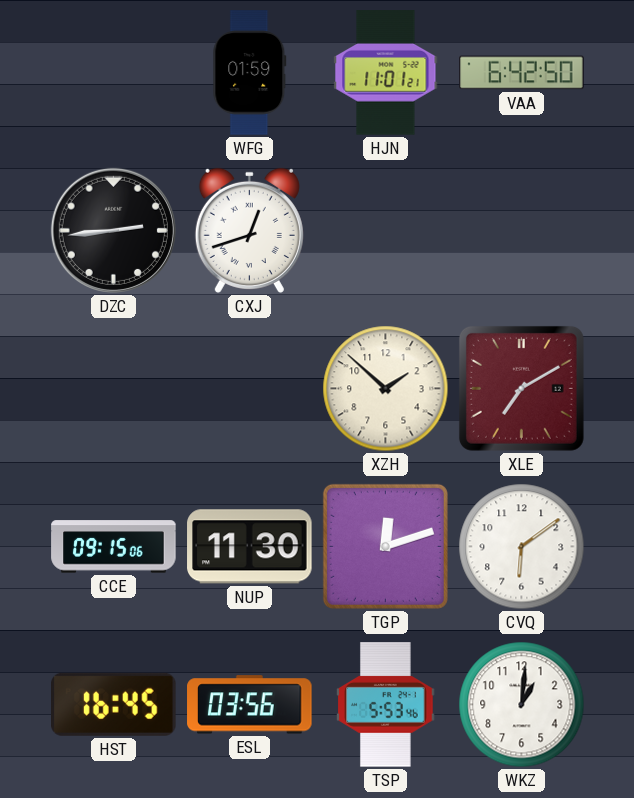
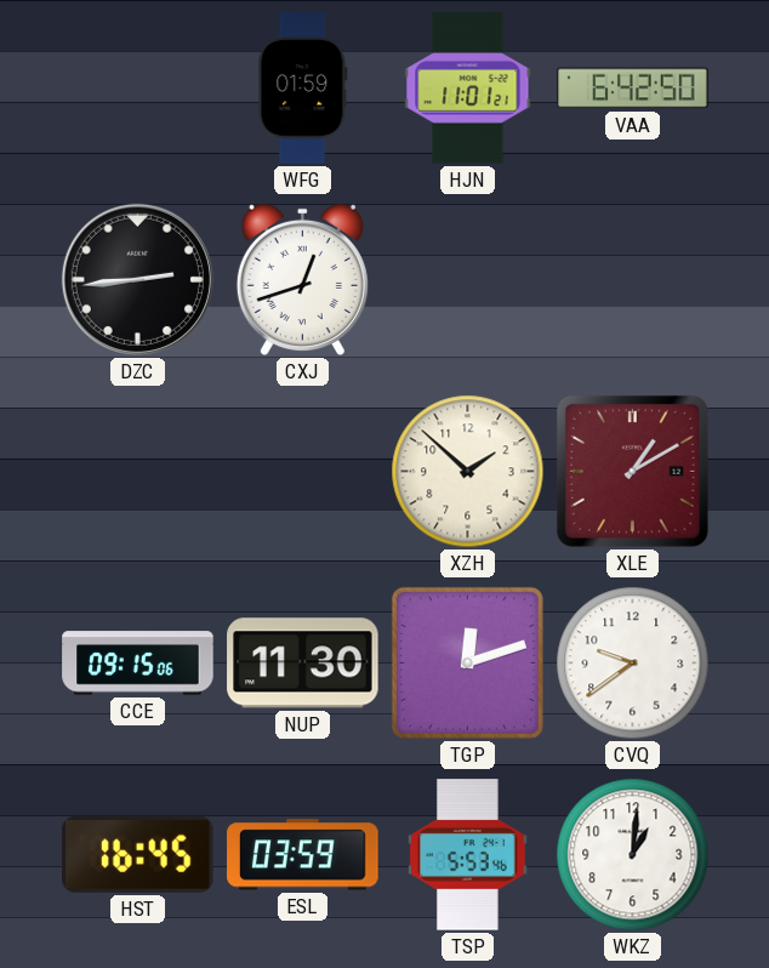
XLE: 7:10 -> 1:10 (632, 471)
CVQ: 6:09 -> 9:39 (633, 664)
ESL: 03:56 -> 03:59 (303, 855)
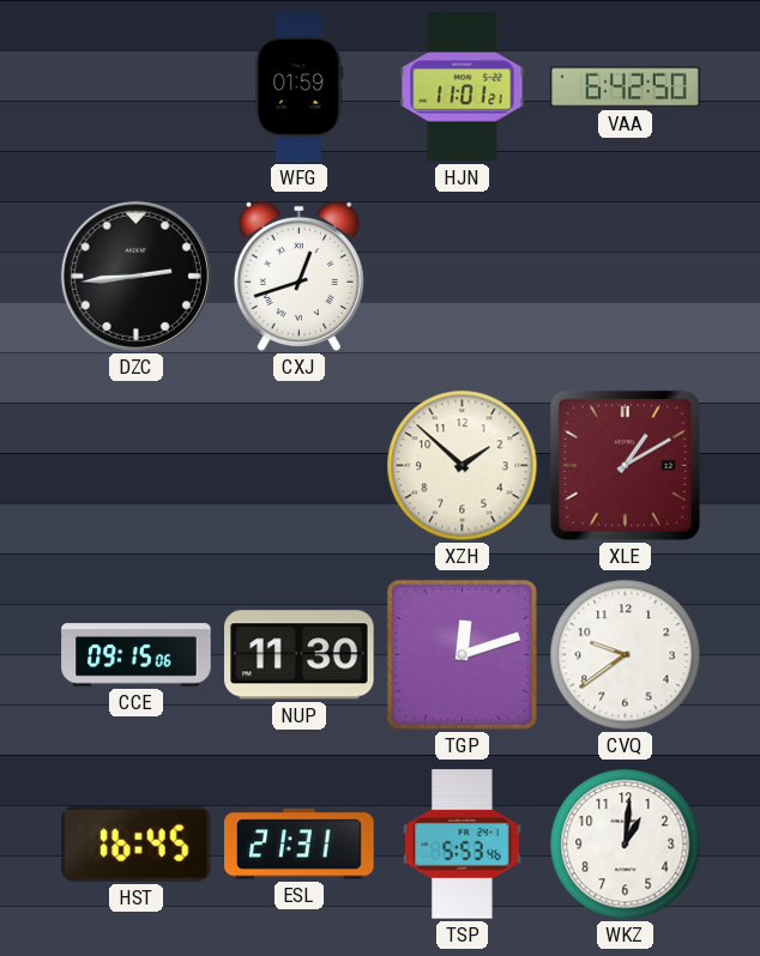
ESL: 03:59 -> 21:31 (300, 845)
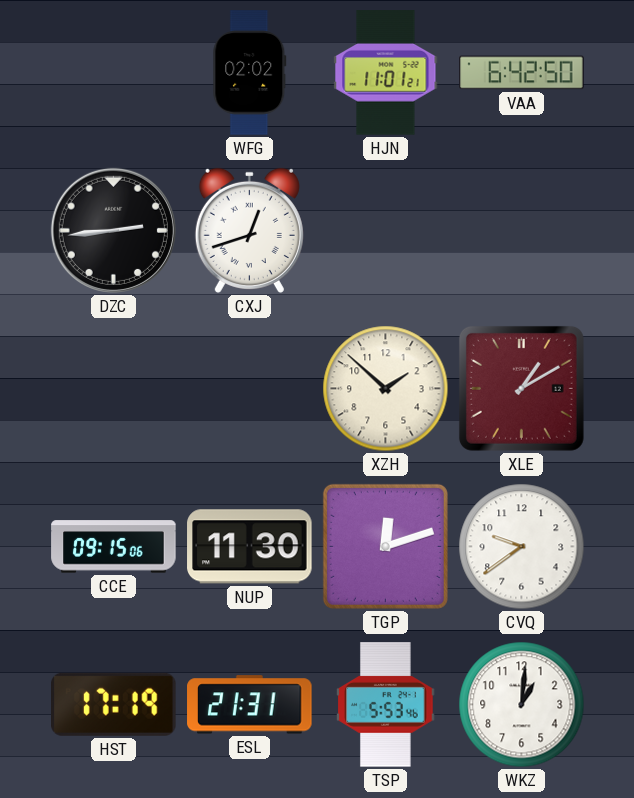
WFG: 01:59 -> 02:02 (250, 73)
HST: 16:45 -> 17:19 (114, 704)
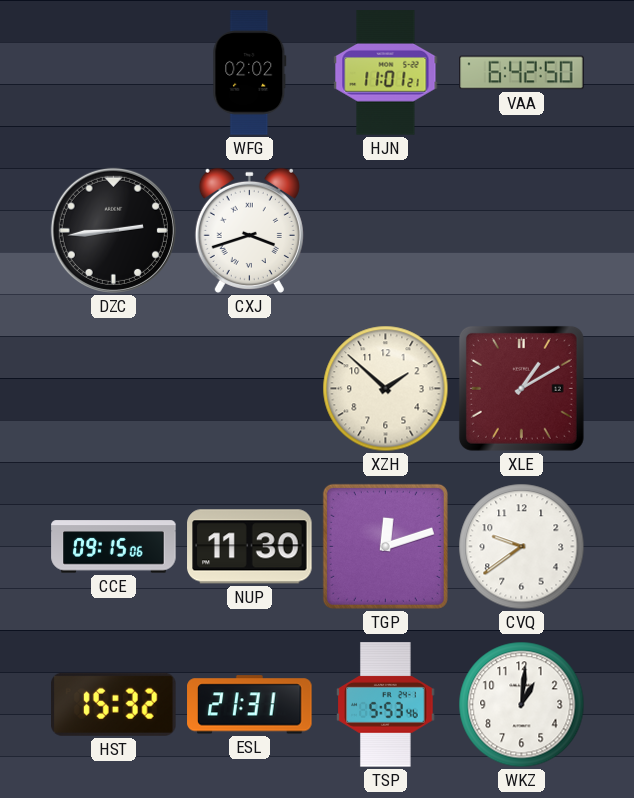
CXJ: 12:42 -> 3:42 (249, 230)
HST: 17:19 -> 15:32 (114, 704)
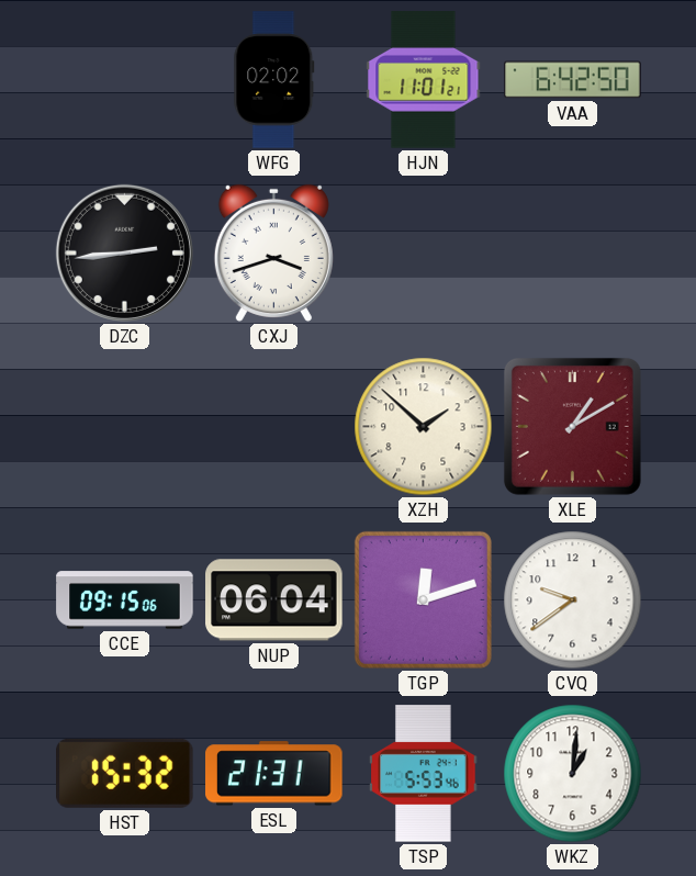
NUP: 11:30 -> 06:04 (274, 600)
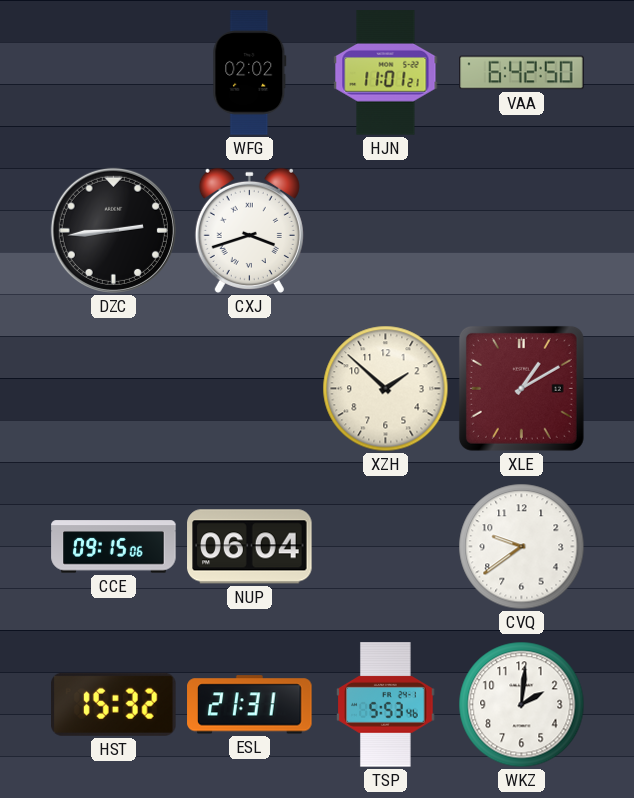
TGP: 12:12 -> none (423, 599)
WKZ: 1:01 -> 2:01 (522, 705)
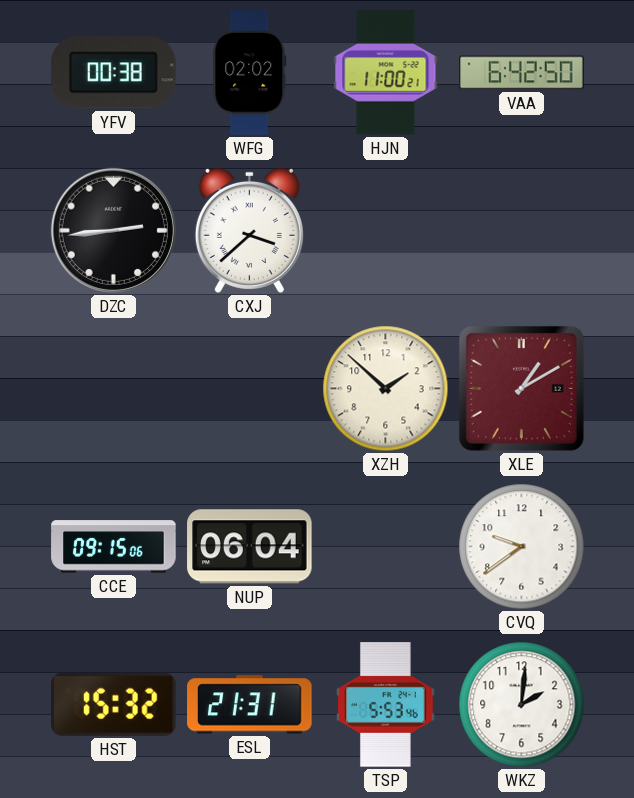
YFV: none -> 00:38 (114, 73)
HJN: 11:01 -> 11:00 (386, 73)
CXJ: 3:42 -> 3:38 (249, 230)
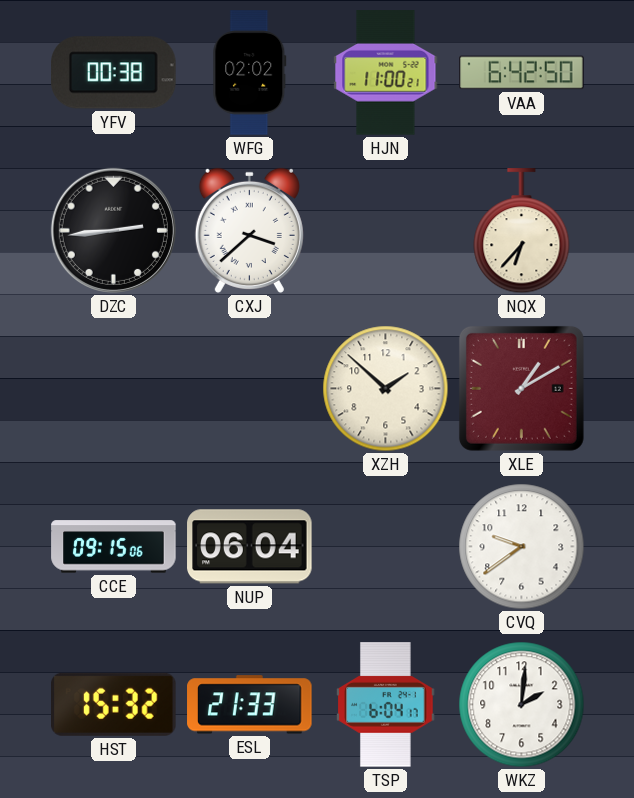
NQX: none -> 6:37 (522, 231)
ESL: 21:31 -> 21:33 (250, 705)
TSP: 5:53 -> 6:04 (386, 705)
